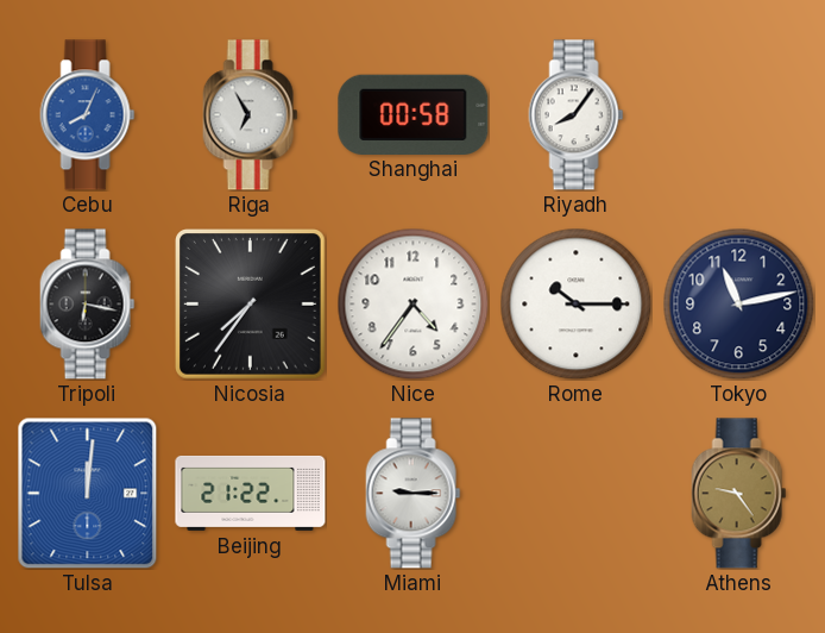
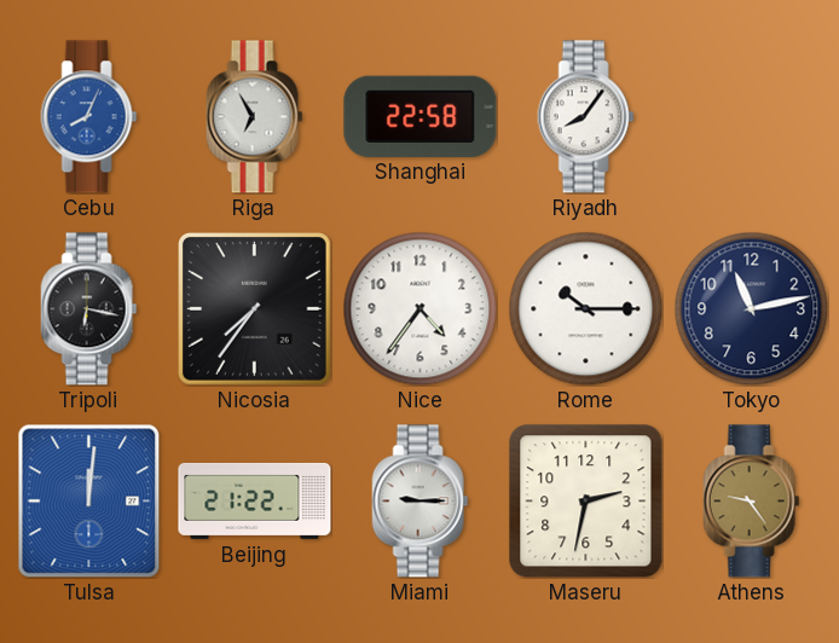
Shanghai: 00:58 -> 22:58 (421, 116)
Maseru: none -> 2:32 (586, 502)
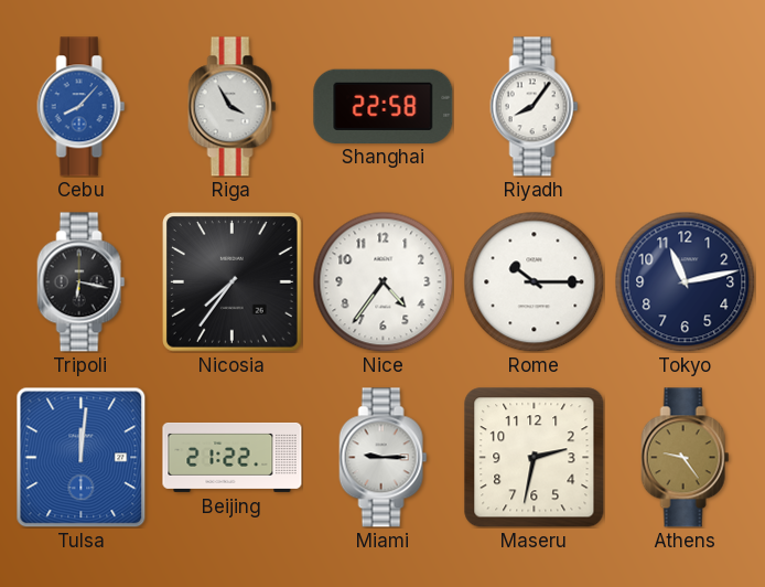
Cebu: 8:04 -> 8:07 (82, 107)
Riga: 6:55 -> 3:55 (233, 107)
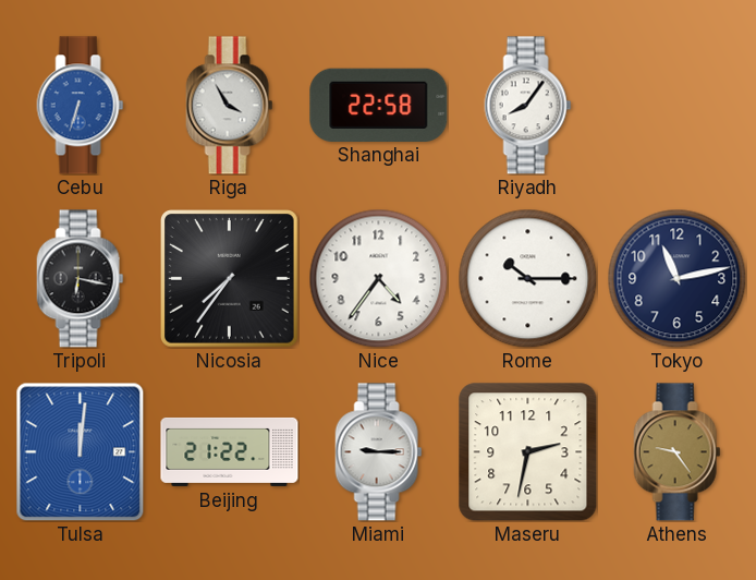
Cebu: 8:07 -> 6:33 (81, 106)
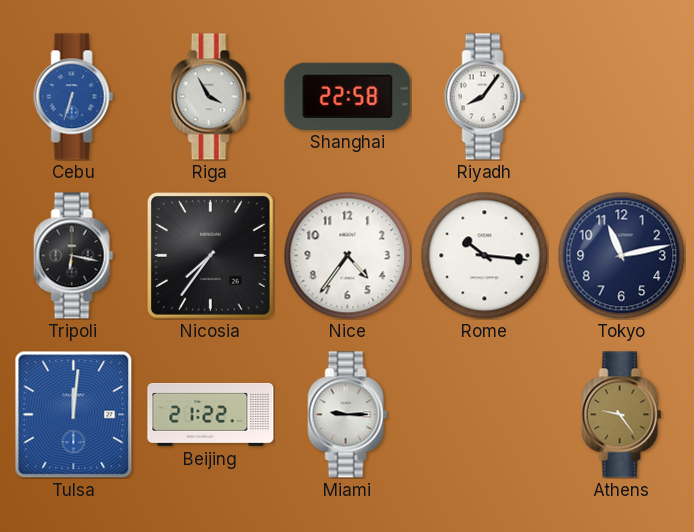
Rome: 10:15 -> 10:16 (484, 255)
Maseru: 2:32 -> none (528, 452)
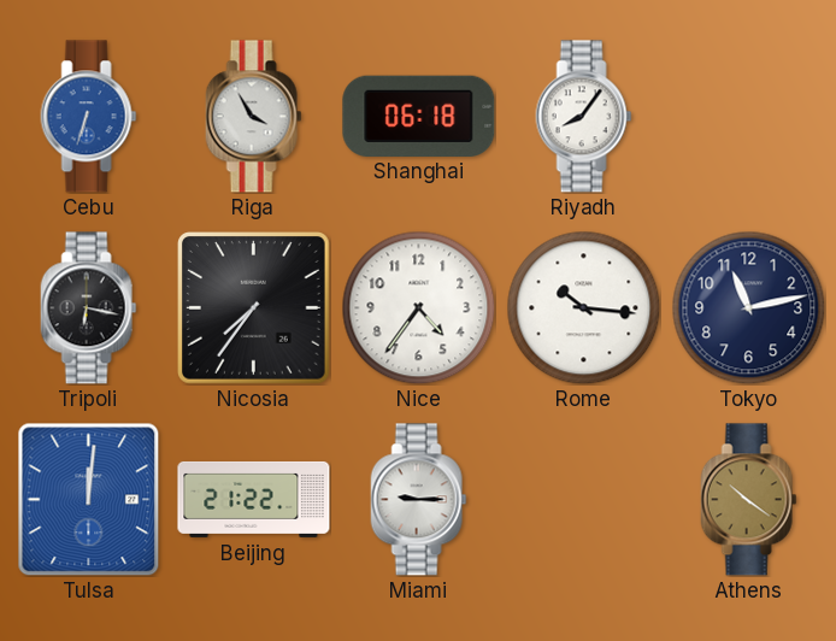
Shanghai: 22:58 -> 06:18 (419, 116)
Athens: 9:24 -> 10:21 (749, 500)
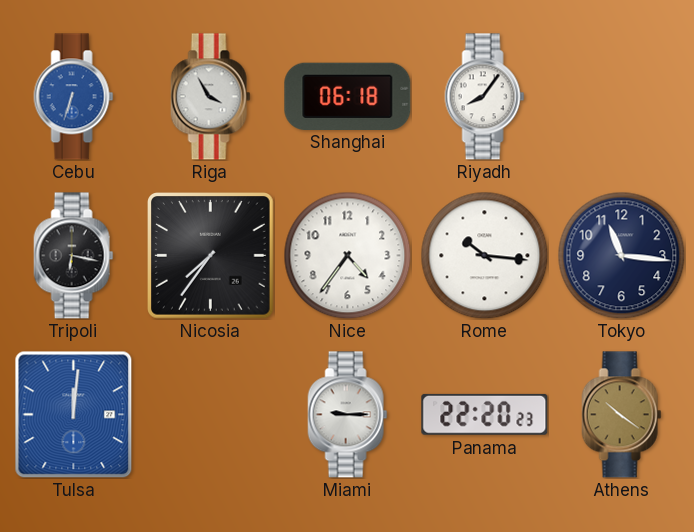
Tokyo: 11:13 -> 11:16 (621, 255)
Beijing: 21:22 -> none (254, 499)
Panama: none -> 22:20 (485, 414)
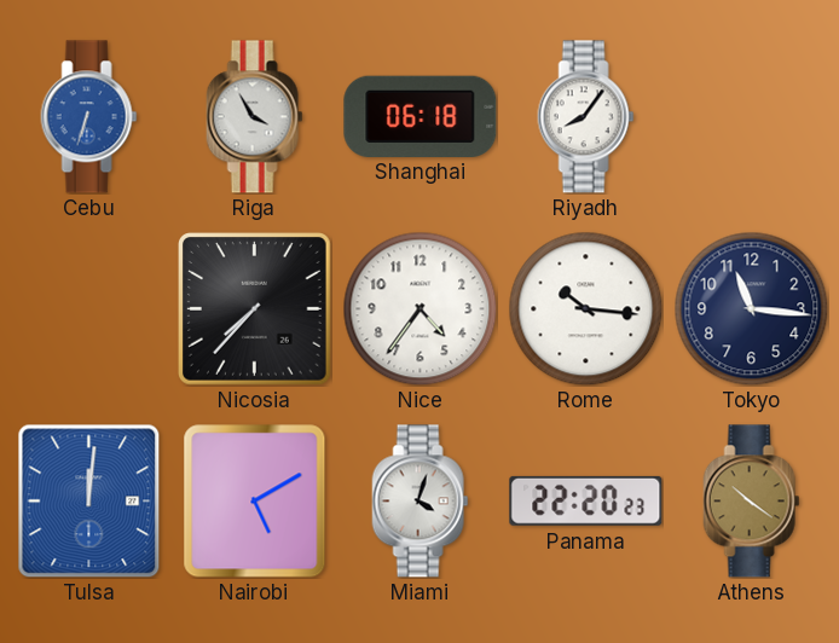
Tripoli: 6:17 -> none (74, 256)
Nicosia: 7:36 -> 7:37 (255, 309)
Nairobi: none -> 5:10 (255, 502)
Miami: 9:15 -> 4:03 (421, 502)
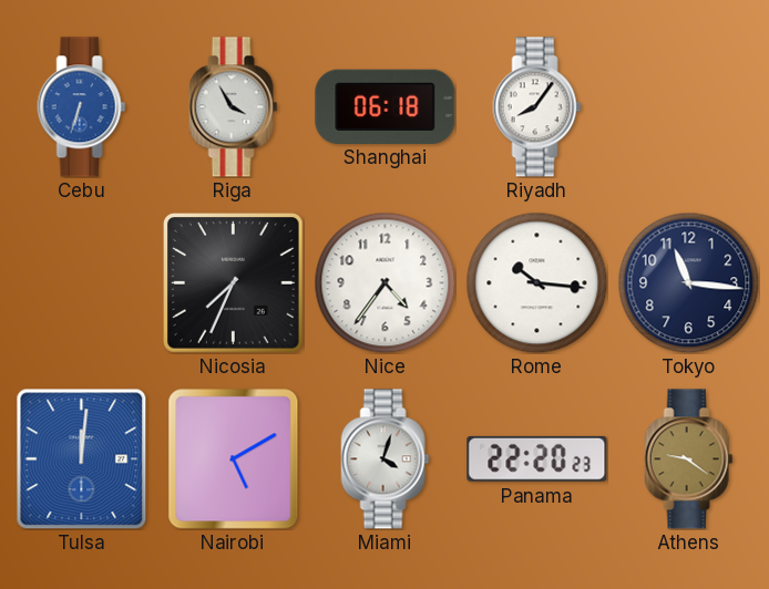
Nicosia: 7:37 -> 7:34 (234, 283)
Athens: 10:21 -> 9:21 (689, 459)
